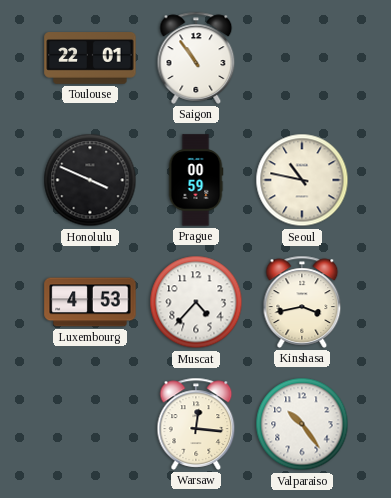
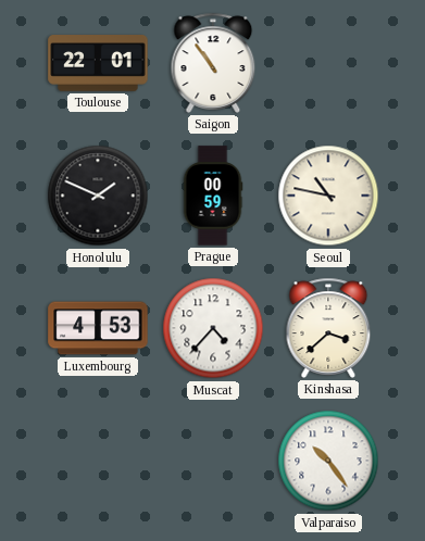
Honolulu: 3:49 -> 1:49 (98, 196)
Kinshasa: 3:43 -> 3:38 (328, 328)
Warsaw: 12:16 -> none (196, 424)
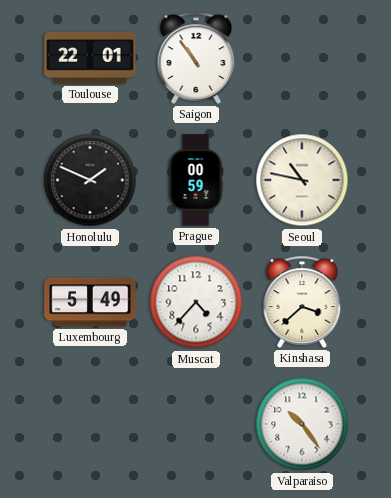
Luxembourg: 4:53 -> 5:49 (90, 302)
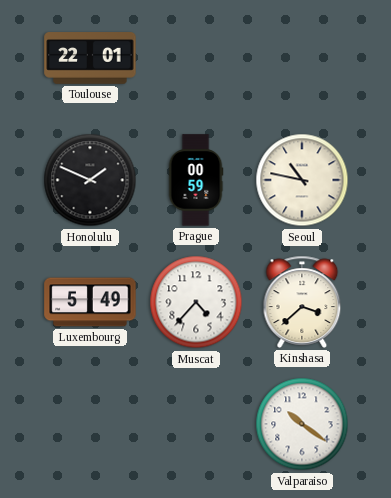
Saigon: 10:54 -> none (196, 58)
Valparaiso: 10:24 -> 10:21 (302, 424)
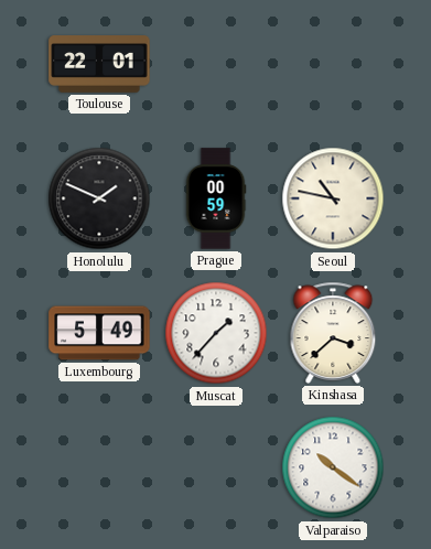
Muscat: 4:37 -> 1:37 (216, 333)
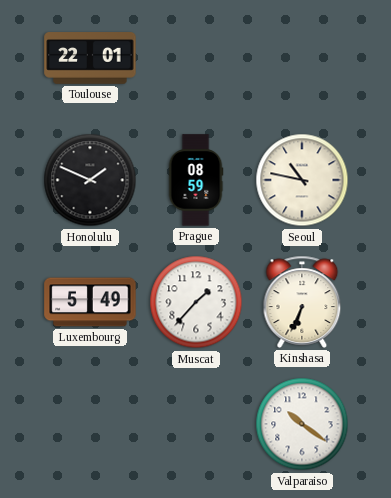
Prague: 00:59 -> 08:59 (196, 180)
Kinshasa: 3:38 -> 6:34 (302, 302)
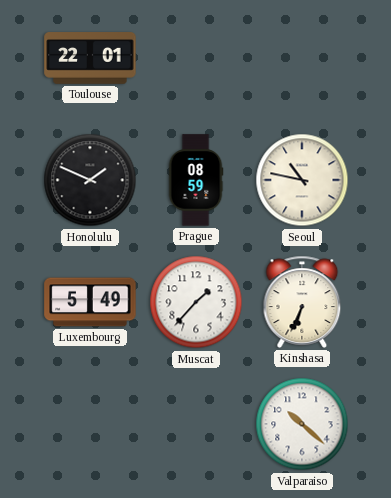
Valparaiso: 10:21 -> 10:22 (302, 424)
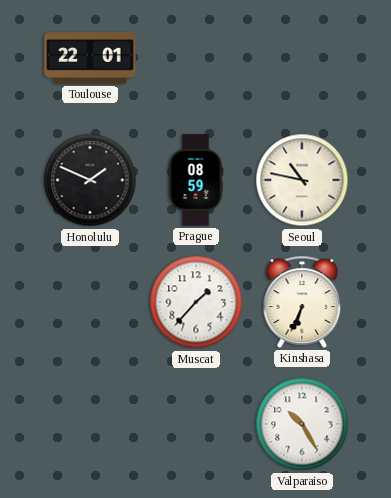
Luxembourg: 5:49 -> none (90, 302)
Valparaiso: 10:22 -> 10:25 (302, 424)
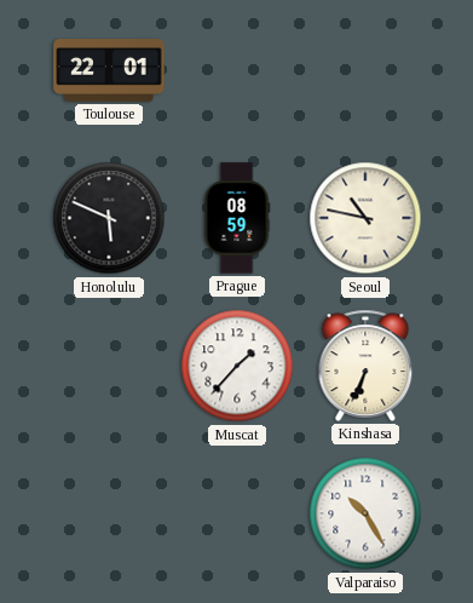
Honolulu: 1:49 -> 5:49 (109, 218)
